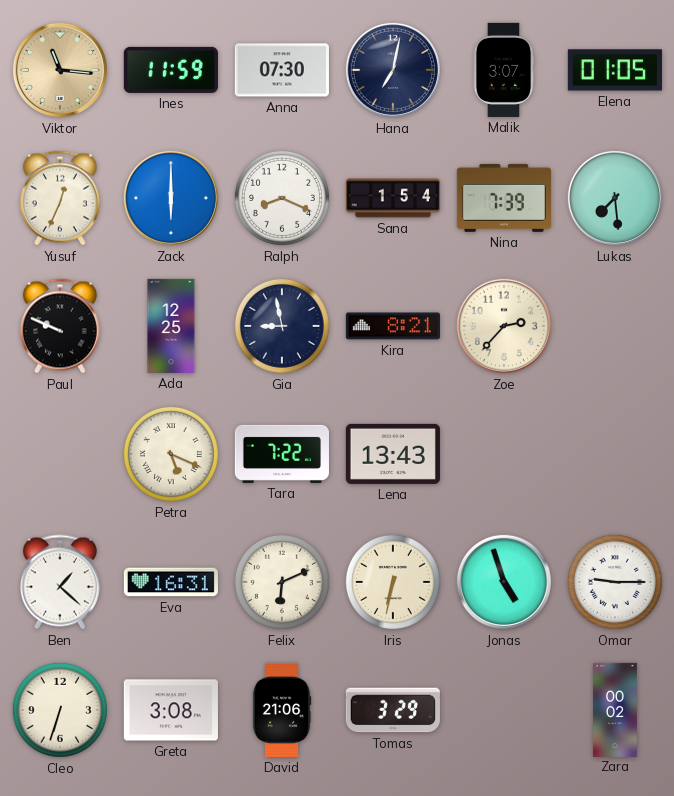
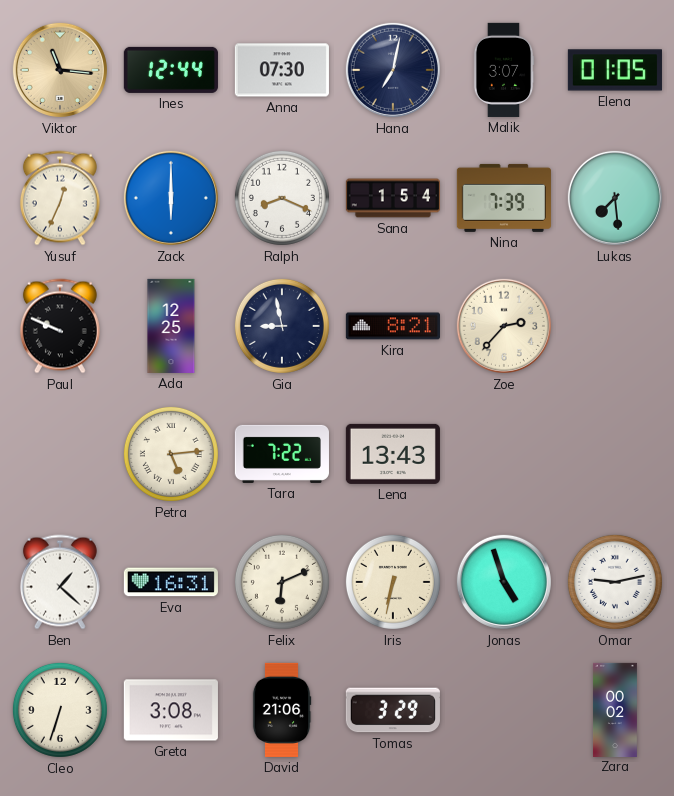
Ines: 11:59 -> 12:44 (171, 70)
Petra: 5:19 -> 5:14 (171, 454)
Omar: 9:15 -> 9:13 (615, 582)
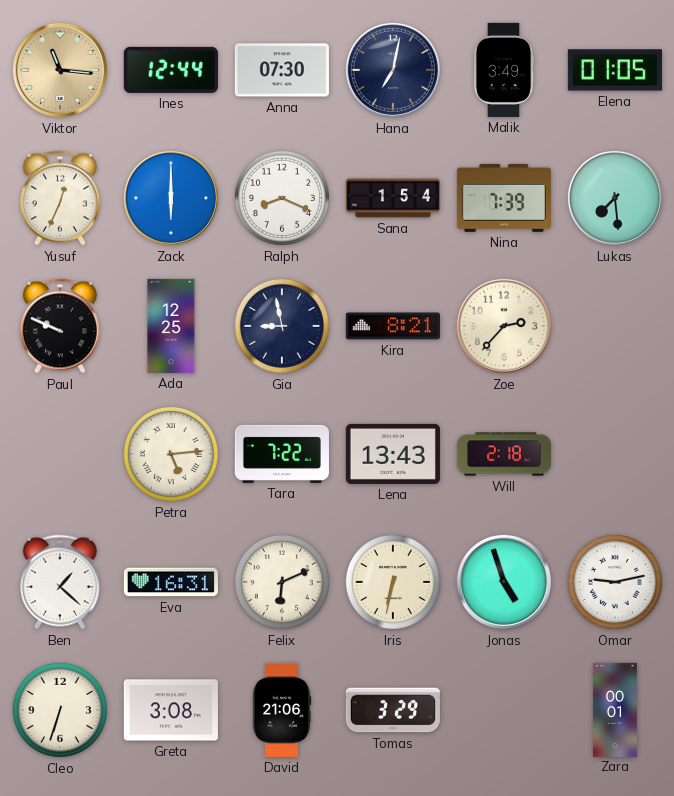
Malik: 3:07 -> 3:49 (504, 70)
Will: none -> 2:18 (503, 454)
Zara: 00:02 -> 00:01 (615, 709)
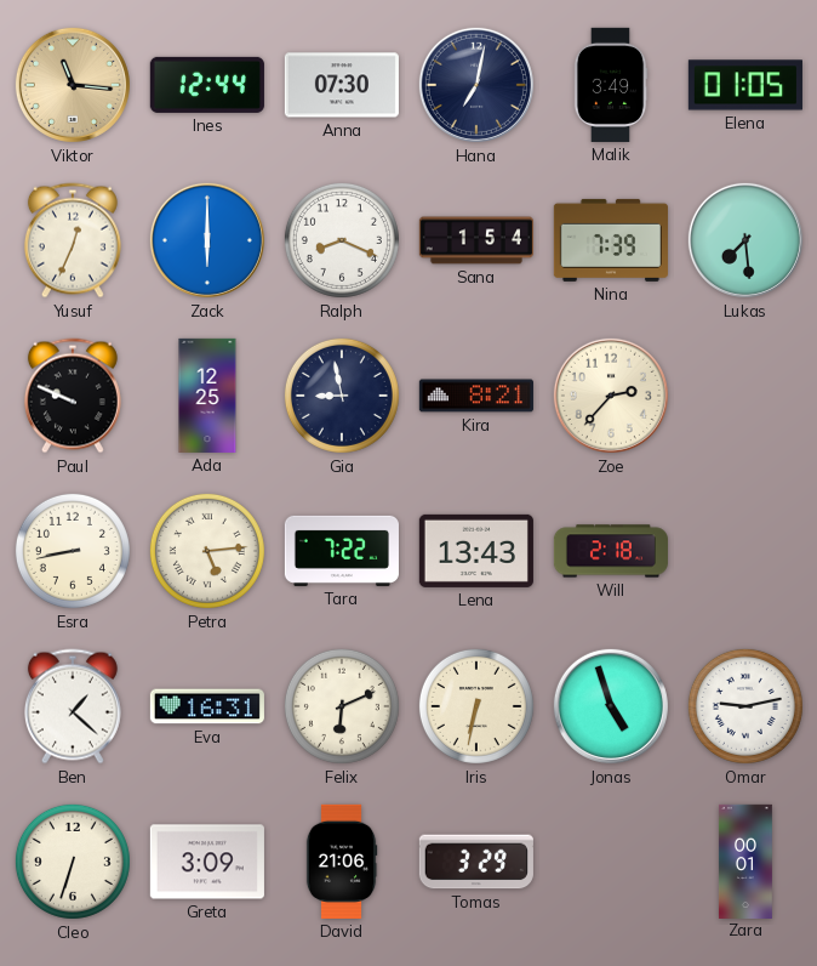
Esra: none -> 8:43 (73, 551)
Greta: 3:08 -> 3:09 (207, 862)
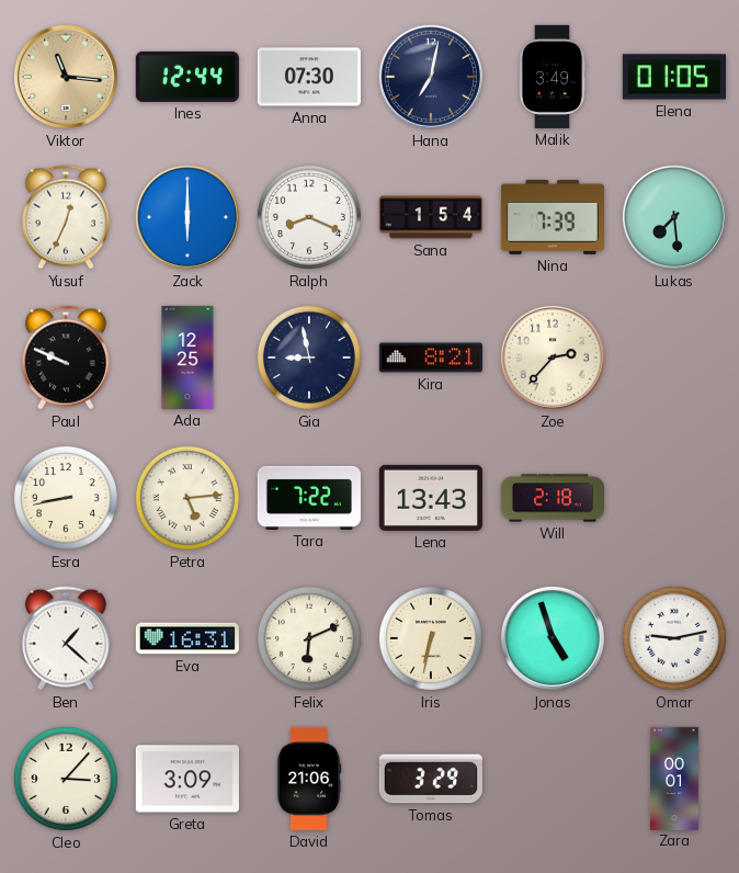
Cleo: 6:33 -> 3:07 (66, 779)
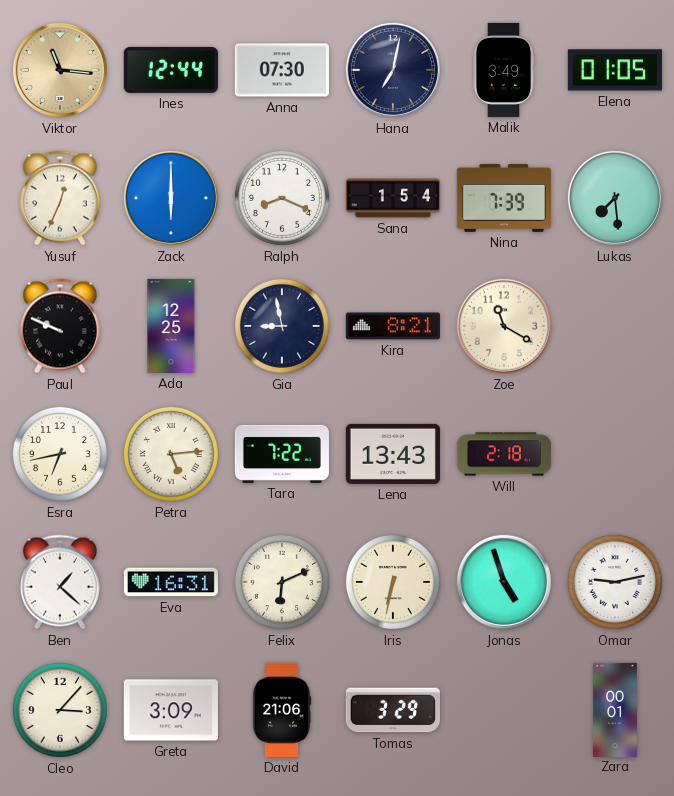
Zoe: 2:37 -> 11:20 (504, 326)
Esra: 8:43 -> 6:43 (60, 454)
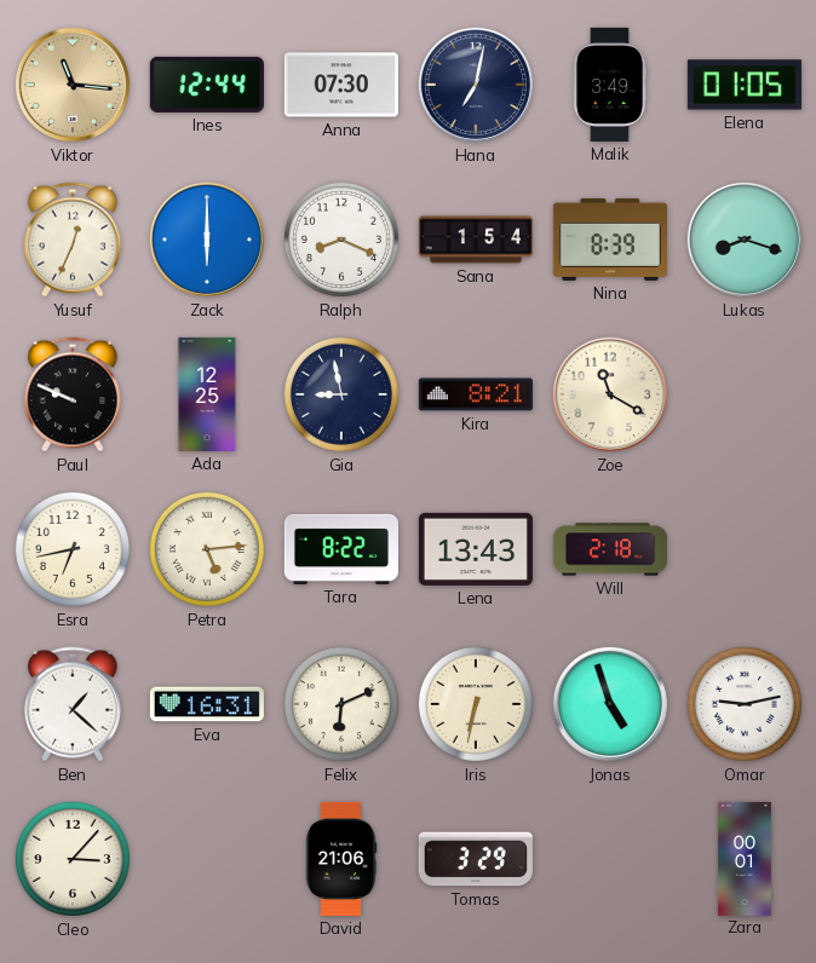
Nina: 7:39 -> 8:39 (610, 240)
Lukas: 7:29 -> 8:18 (745, 240)
Tara: 7:22 -> 8:22 (341, 549)
Greta: 3:09 -> none (171, 710)
